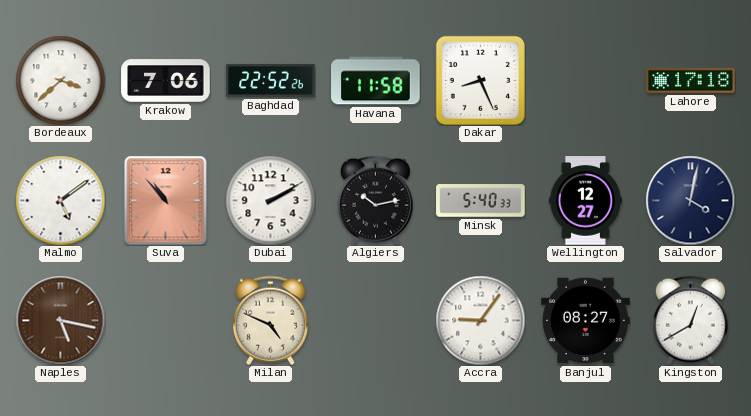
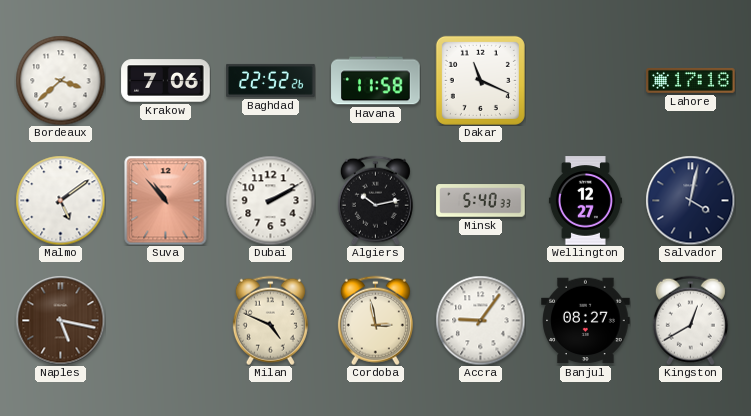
Dakar: 8:26 -> 11:19 (480, 80)
Cordoba: none -> 2:58 (375, 320)
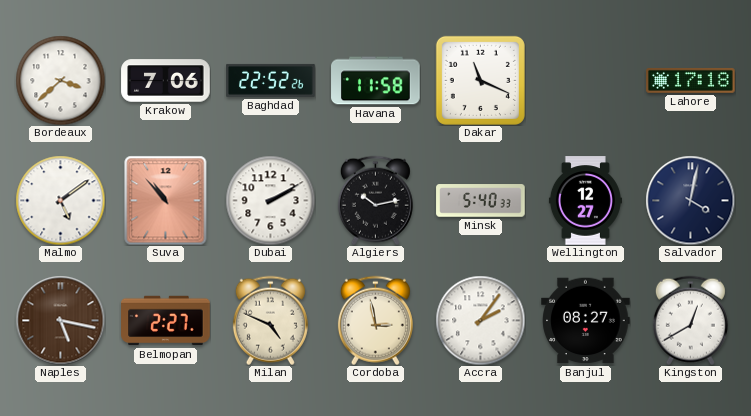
Belmopan: none -> 2:27 (166, 321)
Accra: 9:06 -> 2:06 (480, 320)
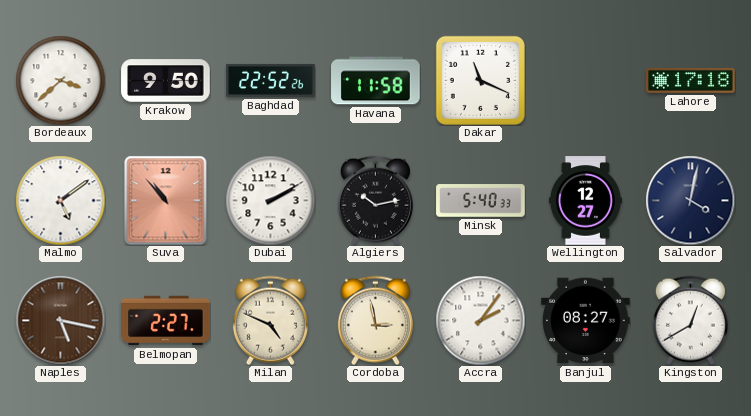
Krakow: 7:06 -> 9:50 (166, 81)
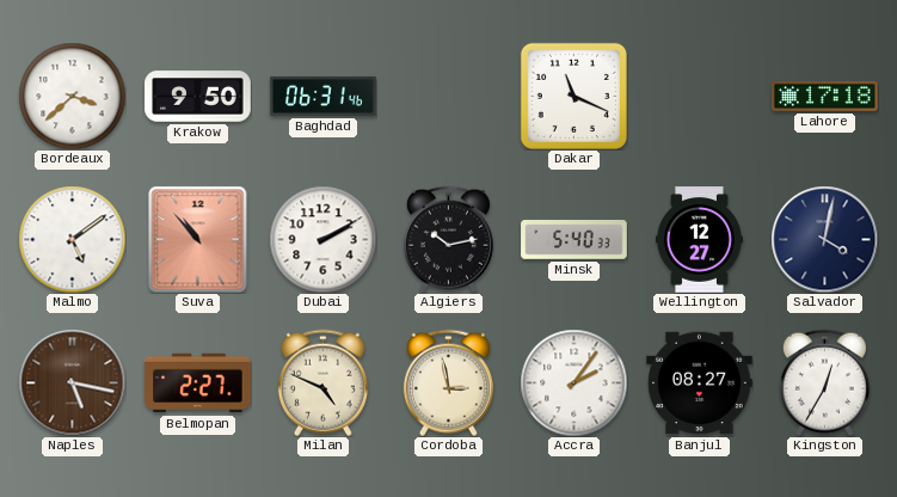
Baghdad: 22:52 -> 06:31 (324, 96)
Havana: 11:58 -> none (376, 81)
Kingston: 12:40 -> 12:35 (824, 382)
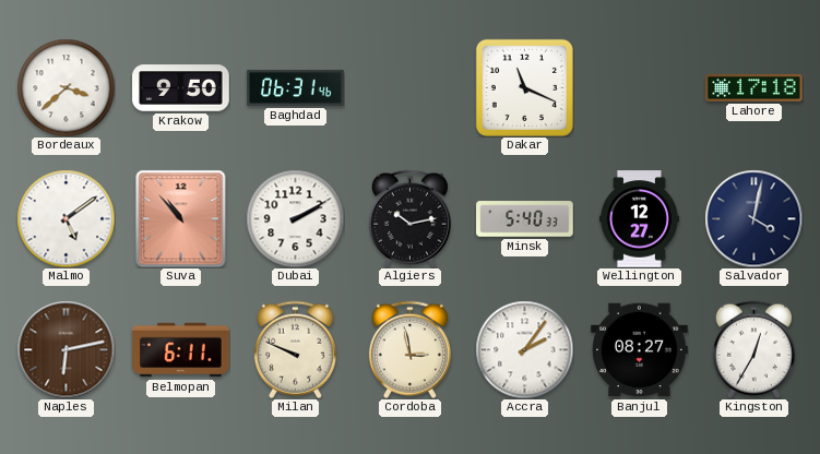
Naples: 5:17 -> 6:13 (66, 349)
Belmopan: 2:27 -> 6:11 (181, 350)
Milan: 4:49 -> 9:49 (295, 349)
